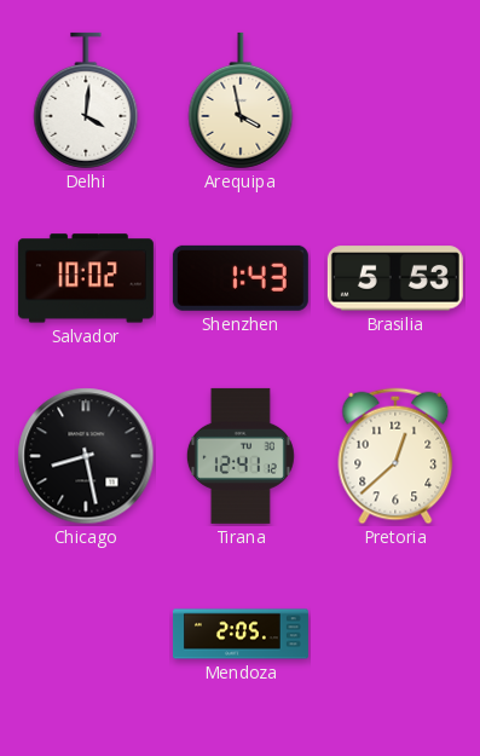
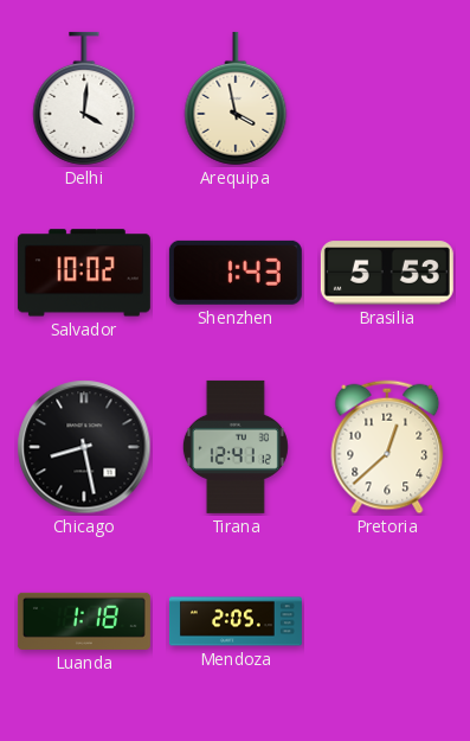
Luanda: none -> 1:18 (84, 621)
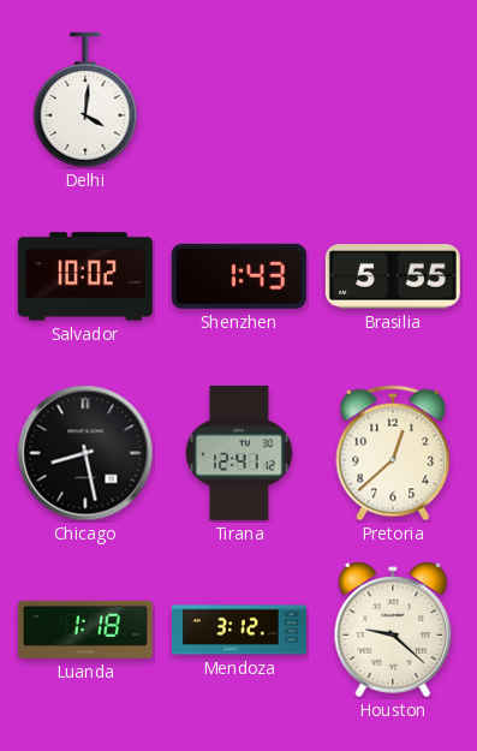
Arequipa: 3:58 -> none (236, 98)
Brasilia: 5:53 -> 5:55 (393, 276)
Mendoza: 2:05 -> 3:12 (239, 630)
Houston: none -> 9:22 (393, 630)
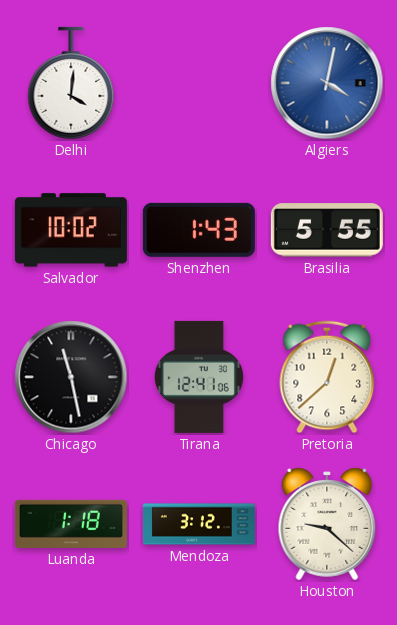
Algiers: none -> 4:02 (327, 83)
Chicago: 8:28 -> 11:28 (71, 377)
Tirana: 12:41:12 -> 12:41:06 (199, 377)
